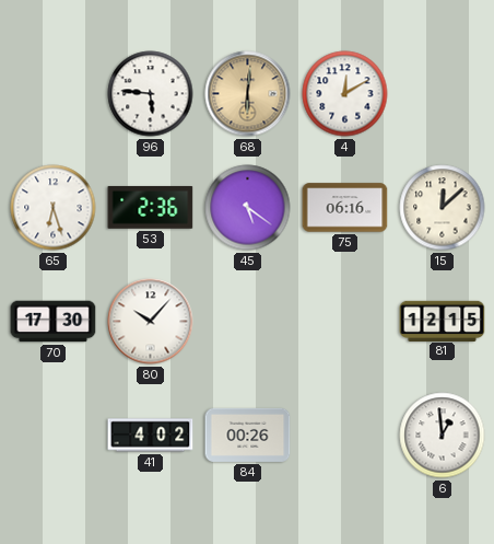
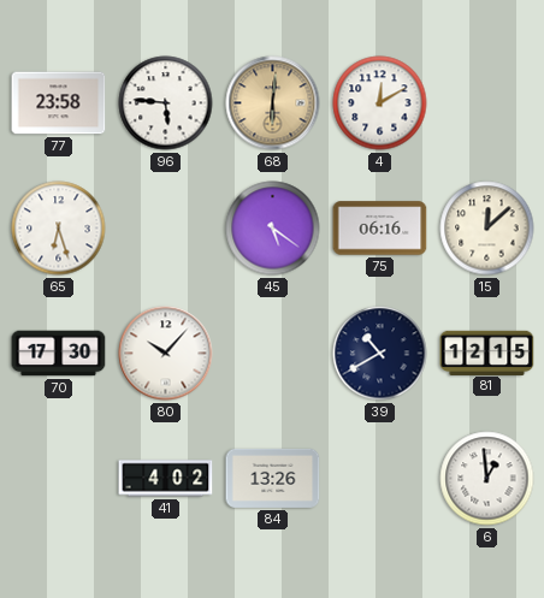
77: none -> 23:58 (59, 103)
53: 2:36 -> none (151, 208)
39: none -> 10:40 (380, 354)
84: 00:26 -> 13:26 (273, 478)
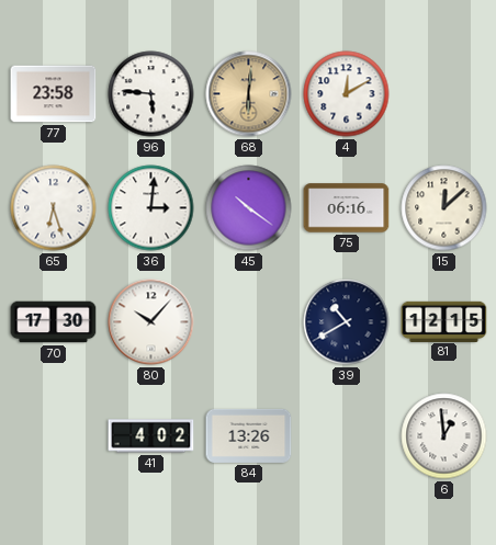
36: none -> 3:01 (151, 208)
45: 5:21 -> 10:21 (249, 208)
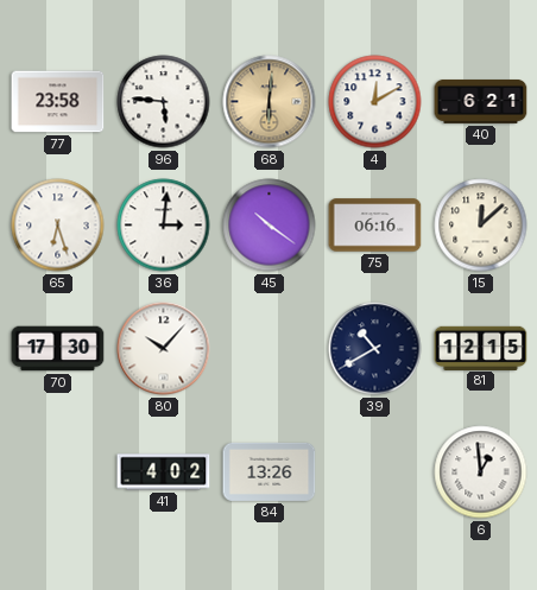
40: none -> 6:21 (481, 101)
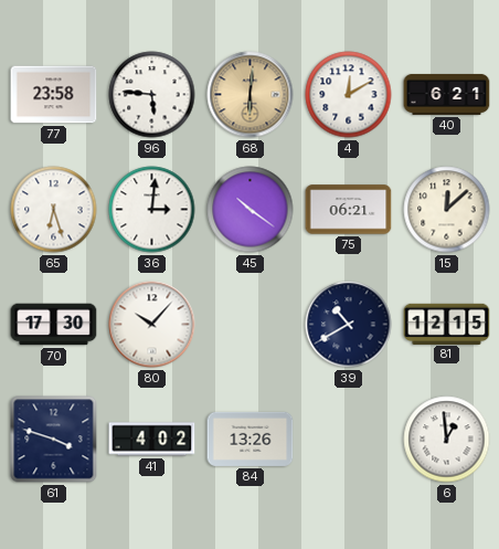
75: 06:16 -> 06:21 (349, 210)
61: none -> 3:48 (54, 440)
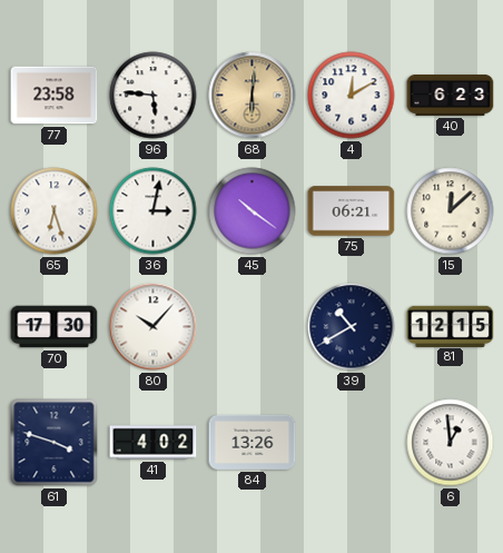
40: 6:21 -> 6:23 (451, 95)
36: 3:01 -> 3:02 (154, 211)
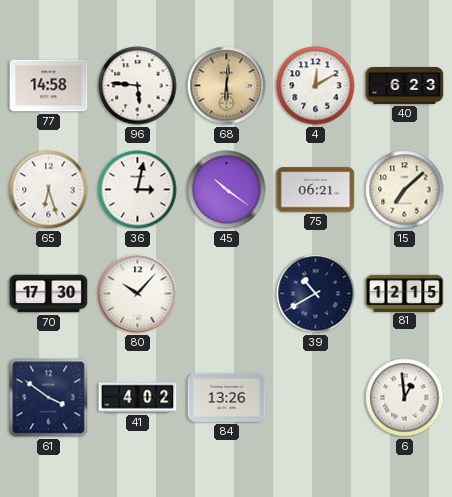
77: 23:58 -> 14:58 (49, 86)
15: 12:08 -> 7:08 (405, 190)
61: 3:48 -> 3:51 (49, 398)
